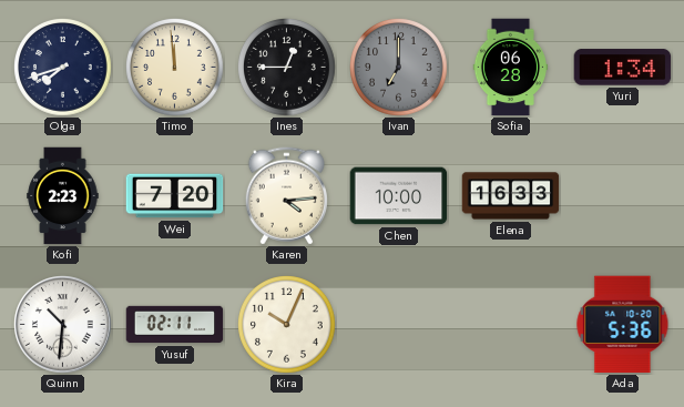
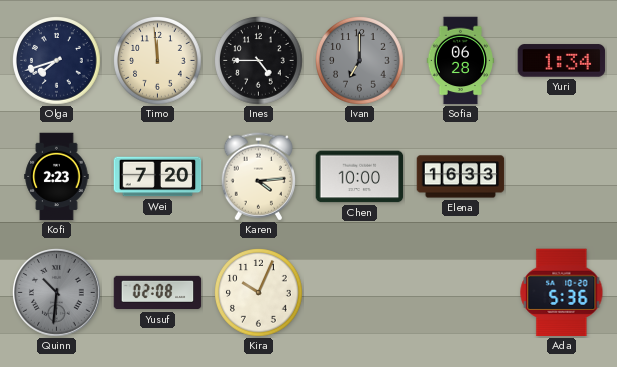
Ines: 12:45 -> 4:45 (259, 61)
Quinn dial: white -> grey (57, 293)
Yusuf: 02:11 -> 02:08 (158, 293)
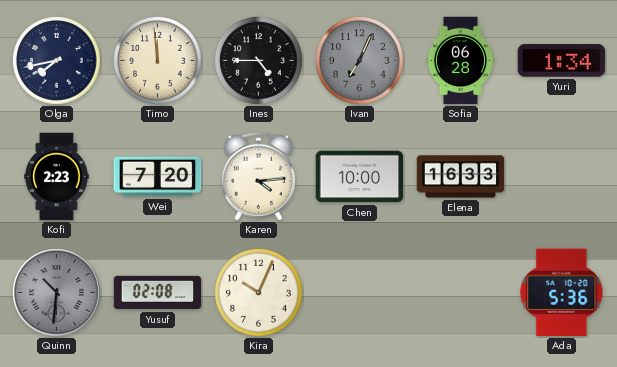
Olga: 7:42 -> 7:43 (57, 61)
Ivan: 7:00 -> 7:04 (360, 61)
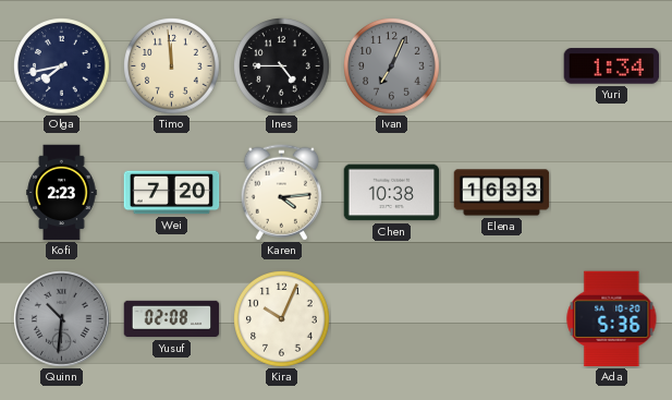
Sofia: 06:28 -> none (461, 61)
Chen: 10:00 -> 10:38 (392, 193)
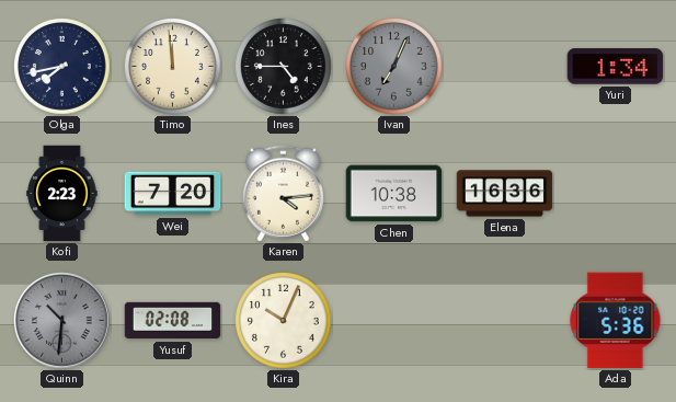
Elena: 16:33 -> 16:36 (505, 194)
